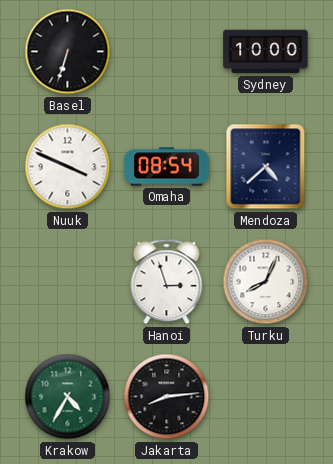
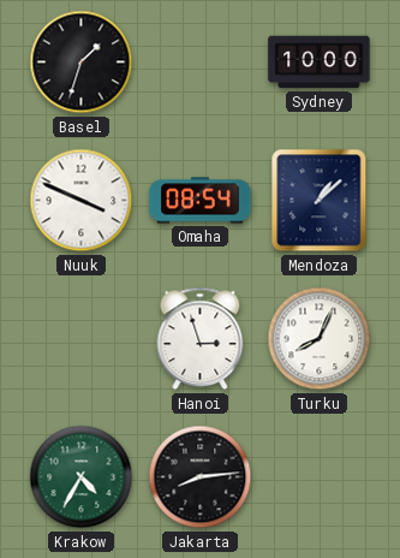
Basel: 6:33 -> 1:33 (82, 63)
Mendoza: 4:38 -> 1:08 (320, 201)
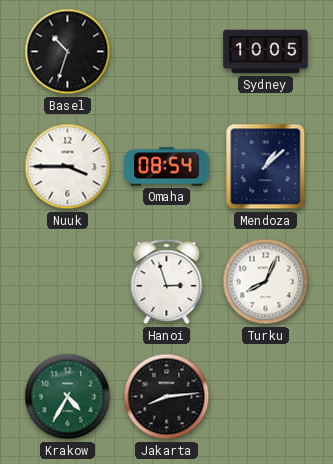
Basel: 1:33 -> 10:33 (68, 52)
Sydney: 10:00 -> 10:05 (266, 52)
Nuuk: 3:49 -> 3:45 (68, 167)
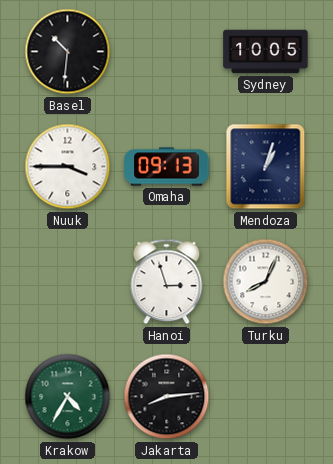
Basel: 10:33 -> 10:31 (68, 52)
Omaha: 08:54 -> 09:13 (167, 167)
Mendoza: 1:08 -> 1:03 (266, 167)
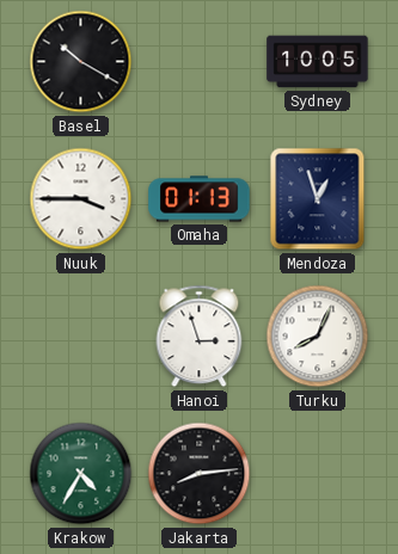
Basel: 10:31 -> 10:20 (81, 62)
Omaha: 09:13 -> 01:13 (200, 199)
Mendoza: 1:03 -> 12:57 (318, 199)
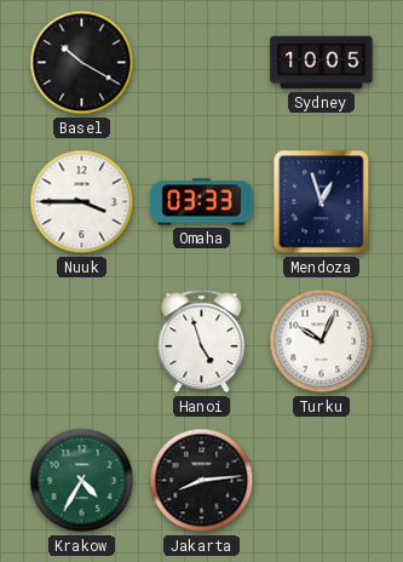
Omaha: 01:13 -> 03:33 (202, 202)
Hanoi: 2:57 -> 4:57 (202, 342)
Turku: 8:04 -> 10:04 (322, 342)
